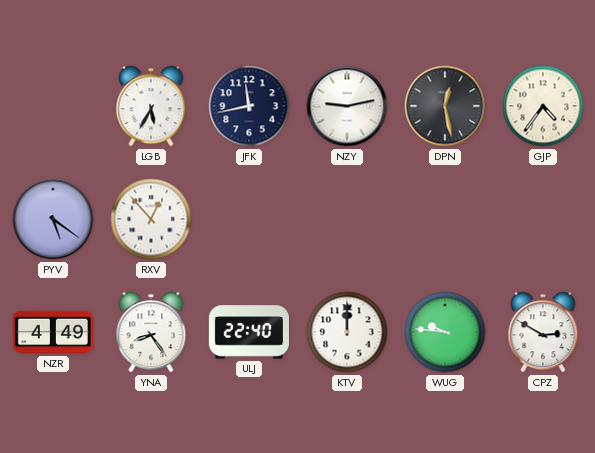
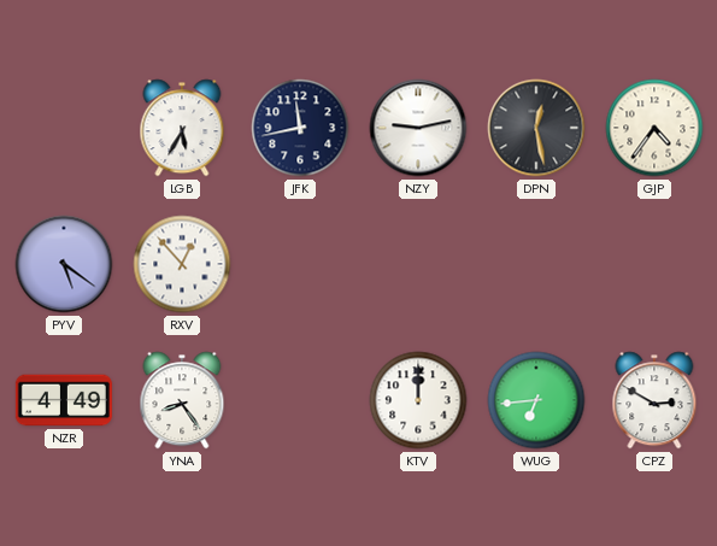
ULJ: 22:40 -> none (249, 332)
WUG: 9:46 -> 6:44 (536, 400)
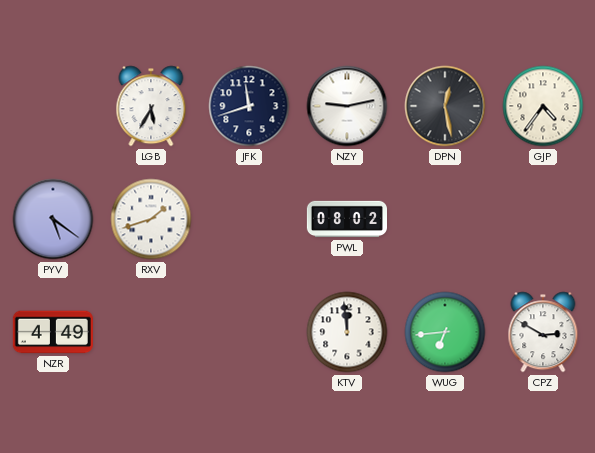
JFK: 11:43 -> 11:42 (249, 106)
RXV: 12:53 -> 1:42 (151, 219)
PWL: none -> 08:02 (346, 219)
YNA: 8:24 -> none (182, 400)
KTV: 12:00 -> 11:59 (347, 332)
